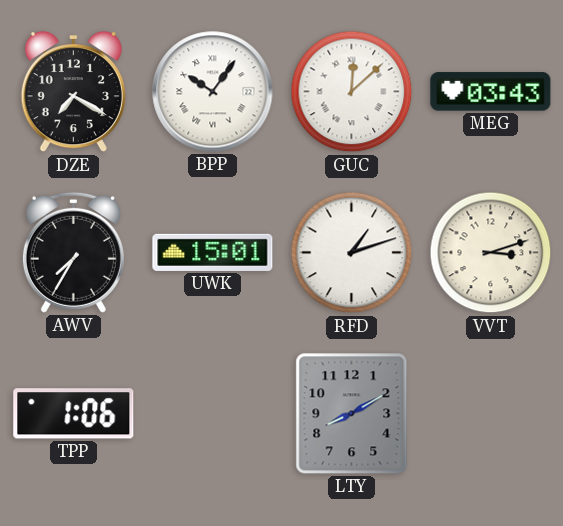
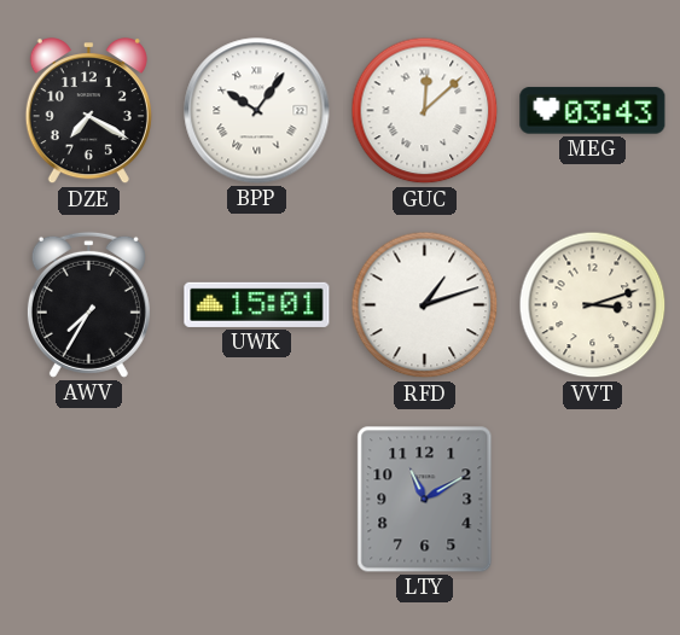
TPP: 1:06 -> none (74, 414)
LTY: 8:10 -> 11:10 (425, 500)
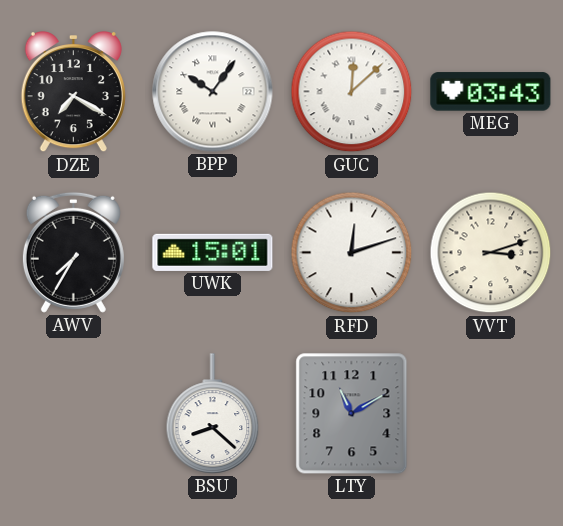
RFD: 1:12 -> 12:12 (352, 253)
BSU: none -> 8:22 (213, 414)
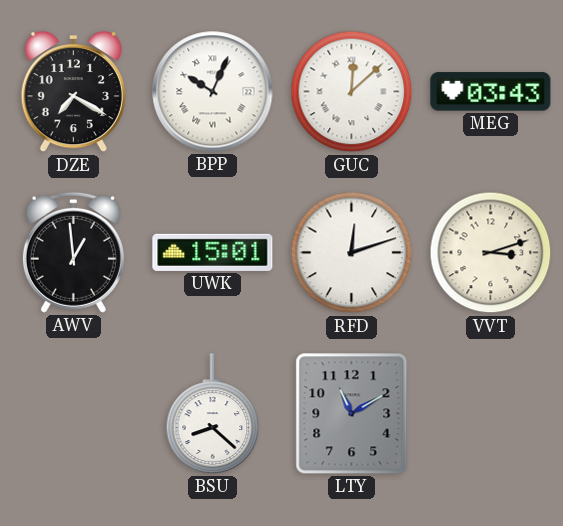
BPP: 10:06 -> 10:04 (213, 92)
AWV: 7:35 -> 12:59 (73, 252)
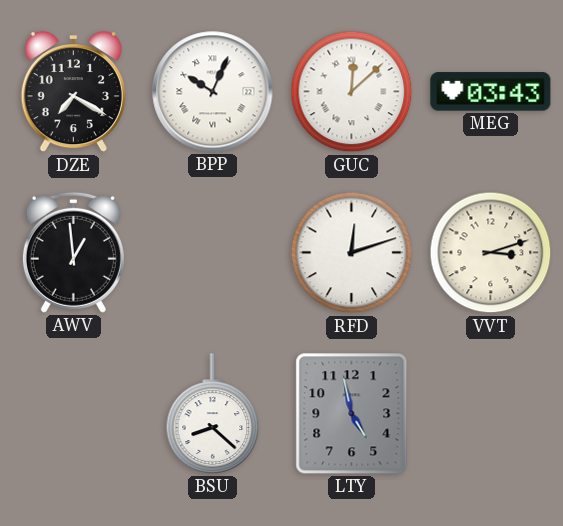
UWK: 15:01 -> none (213, 252)
LTY: 11:10 -> 4:58 (352, 414)
